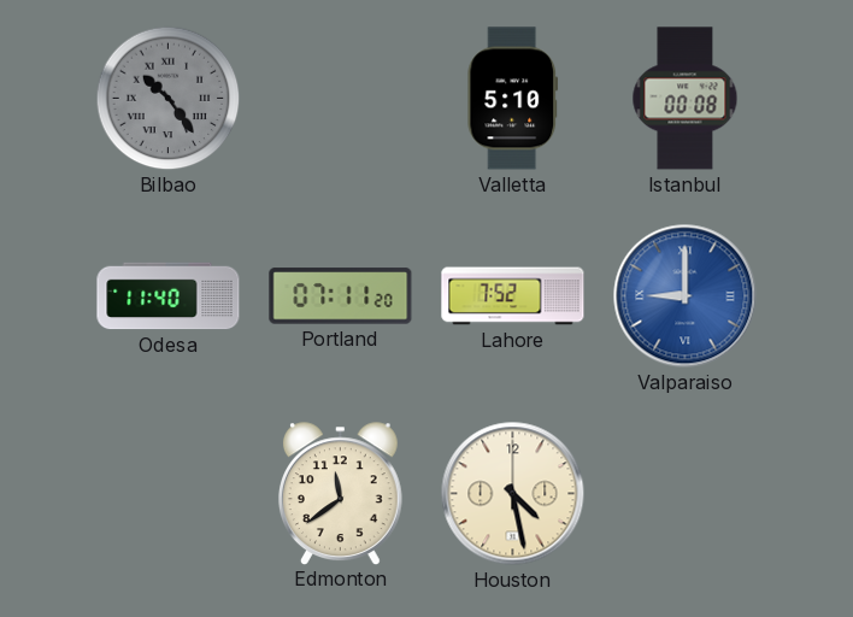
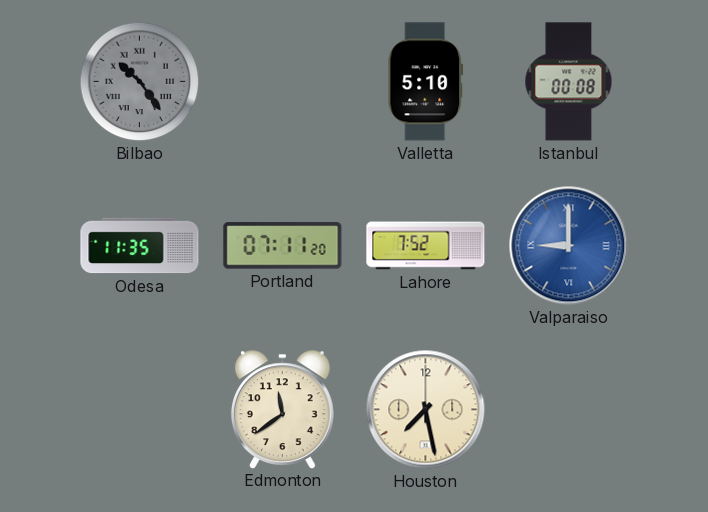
Odesa: 11:40 -> 11:35 (140, 246)
Houston: 4:28 -> 7:28 (426, 410)
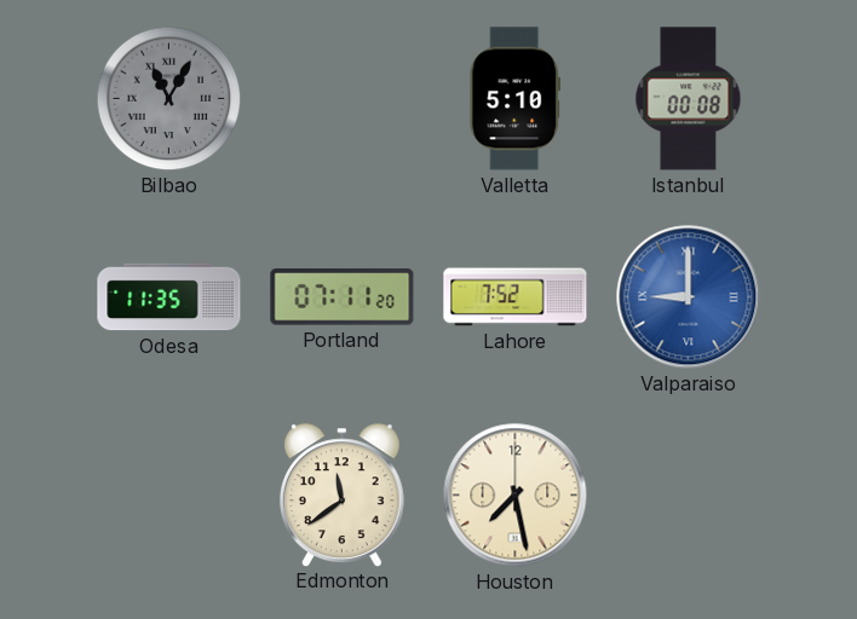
Bilbao: 10:24 -> 11:05 (169, 99)
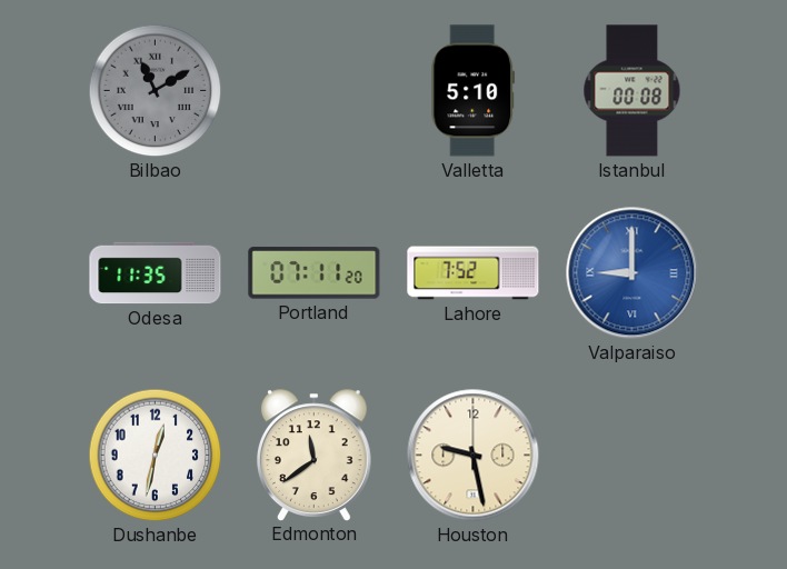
Bilbao: 11:05 -> 11:10 (156, 91)
Dushanbe: none -> 12:32 (156, 456)
Houston: 7:28 -> 9:28 (474, 456)
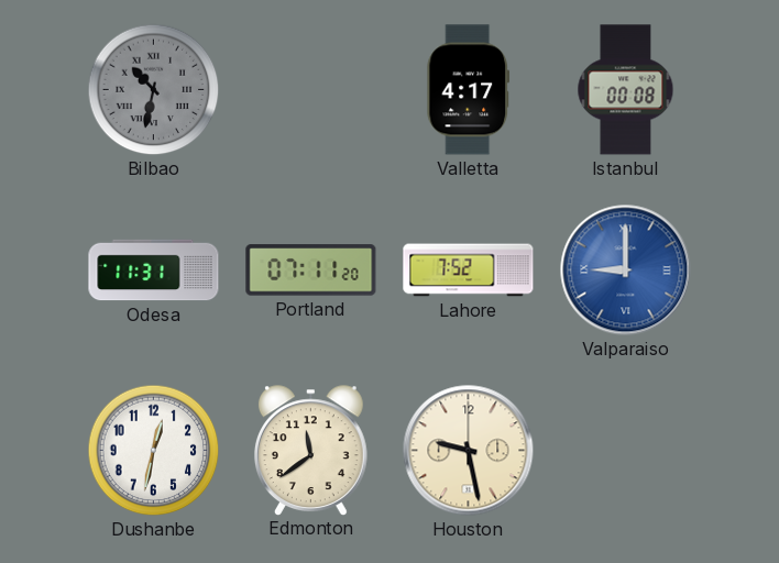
Bilbao: 11:10 -> 10:32 (154, 90)
Valletta: 5:10 -> 4:17 (469, 90)
Odesa: 11:35 -> 11:31 (154, 271)
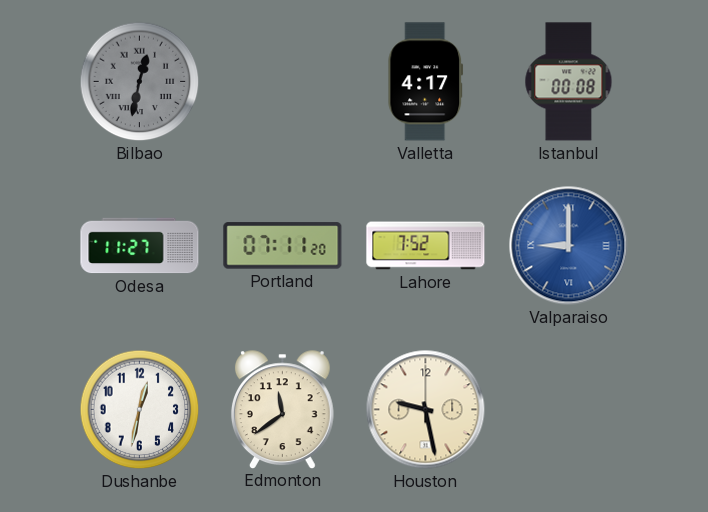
Bilbao: 10:32 -> 12:32 (140, 82)
Odesa: 11:31 -> 11:27 (140, 246)
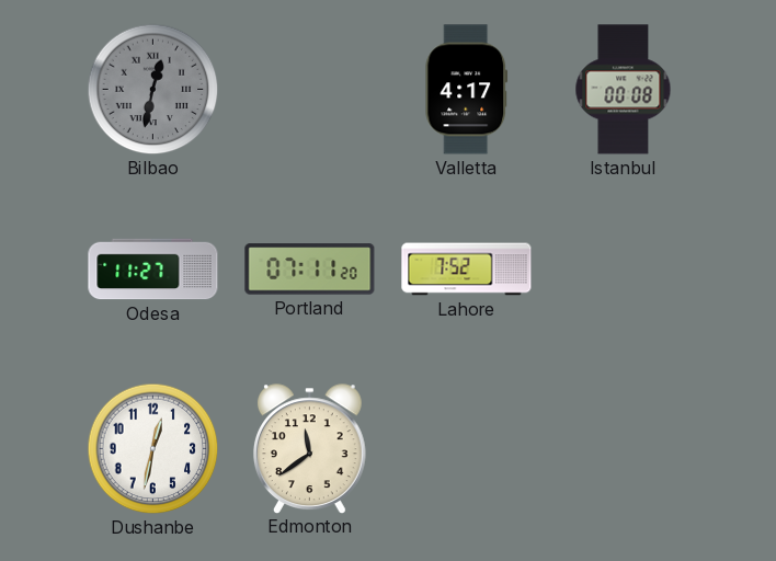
Valparaiso: 9:00 -> none (569, 246)
Houston: 9:28 -> none (426, 410)
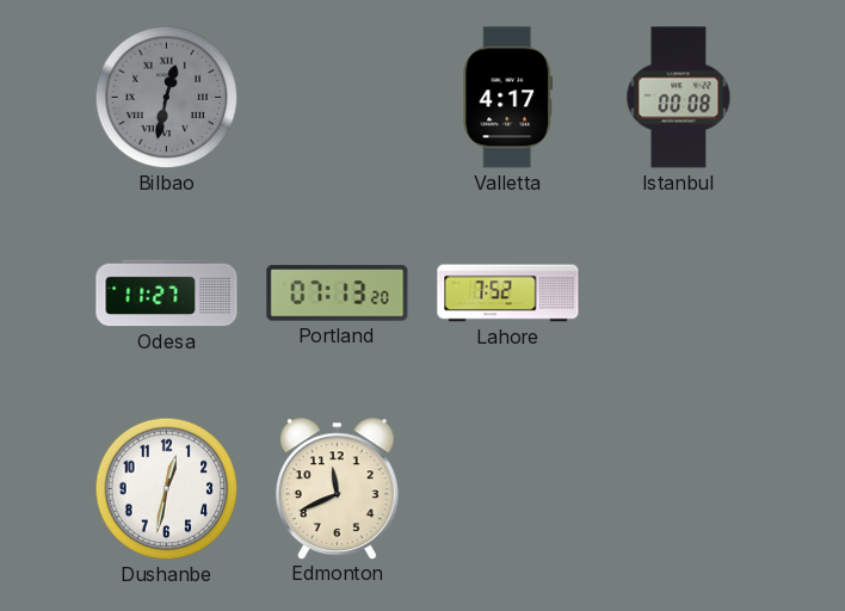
Portland: 07:11 -> 07:13 (338, 294)
Edmonton: 11:39 -> 11:41 (337, 488)
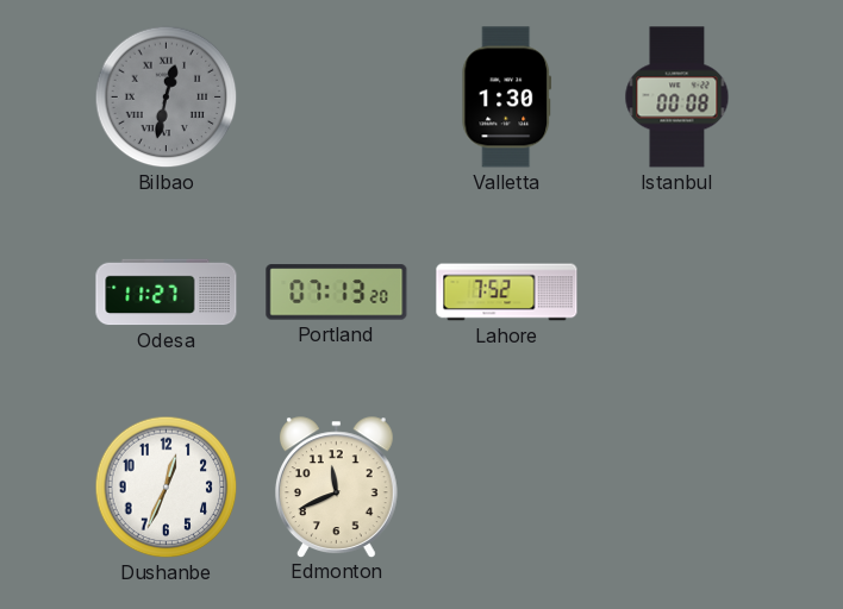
Valletta: 4:17 -> 1:30 (507, 98)
Dushanbe: 12:32 -> 12:34 (167, 488)
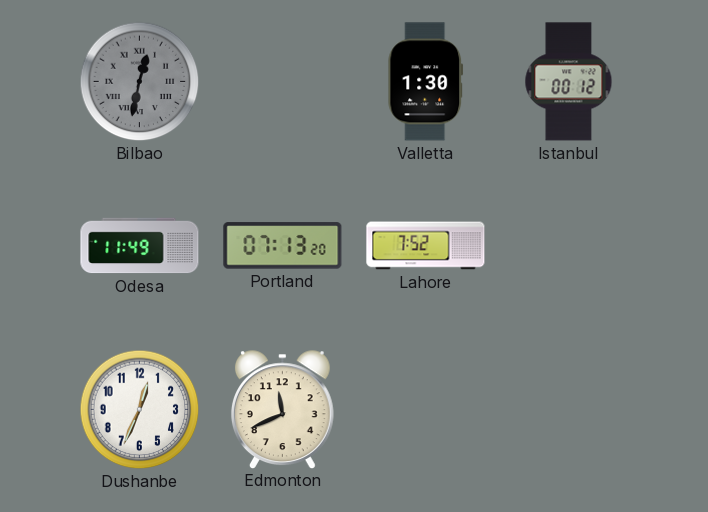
Istanbul: 00:08 -> 00:12 (569, 82)
Odesa: 11:27 -> 11:49 (140, 246)
